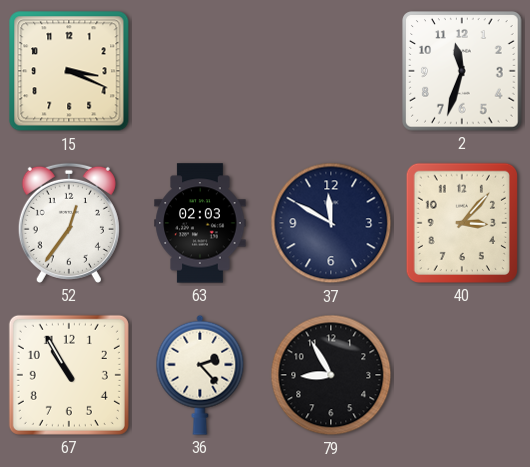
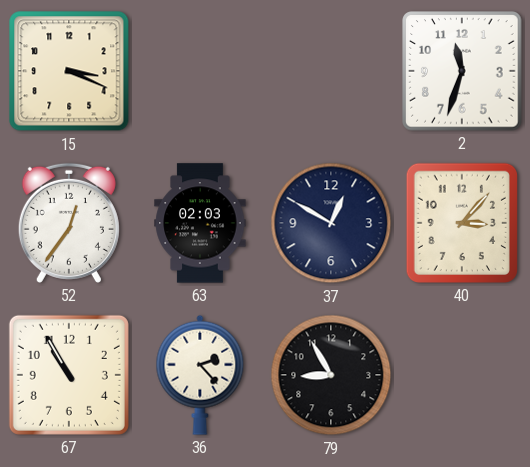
37: 11:50 -> 12:50 (331, 223)
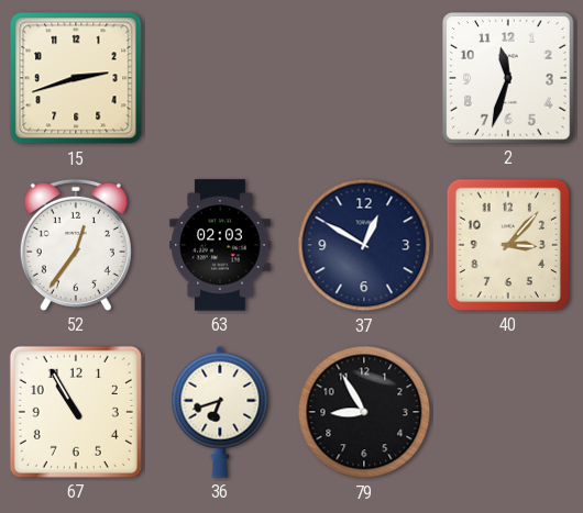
15: 3:19 -> 2:42 (76, 78)
36: 2:23 -> 6:42 (220, 412)
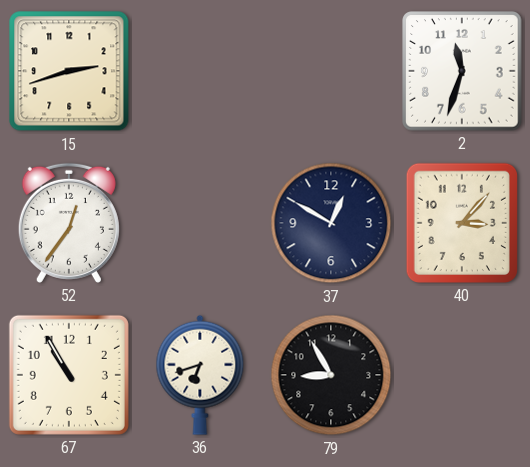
63: 02:03 -> none (220, 245)
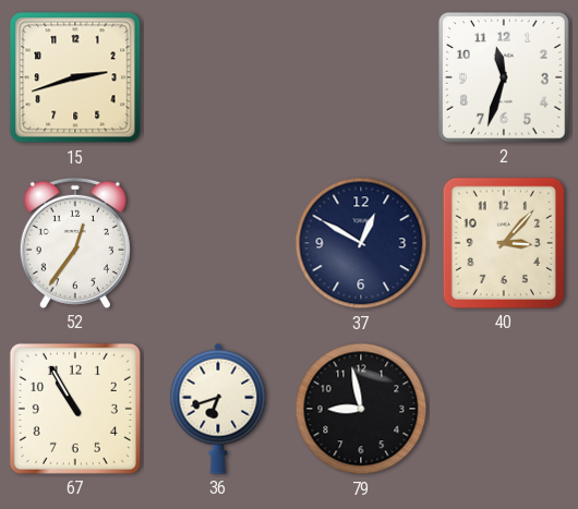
79: 8:55 -> 8:58 (361, 409)
